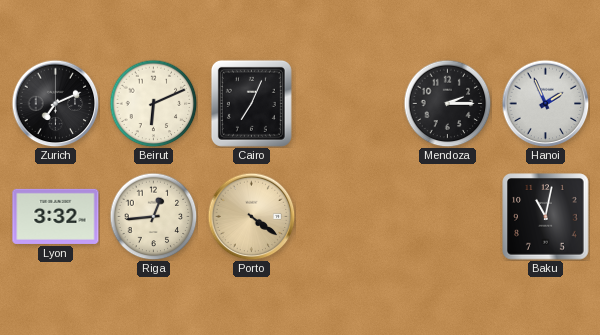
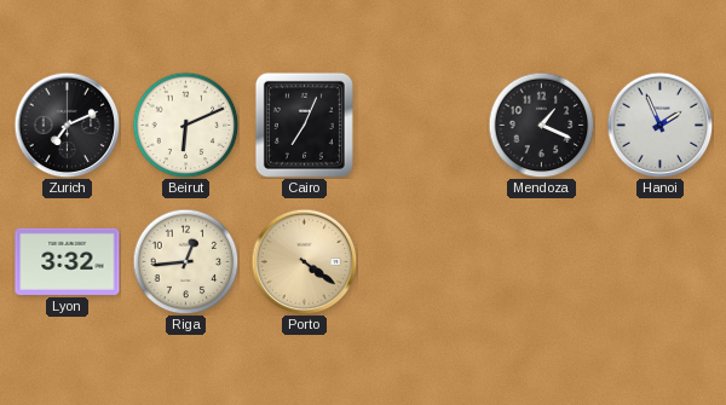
Mendoza: 2:15 -> 1:19 (541, 125)
Baku: 11:02 -> none (546, 217)
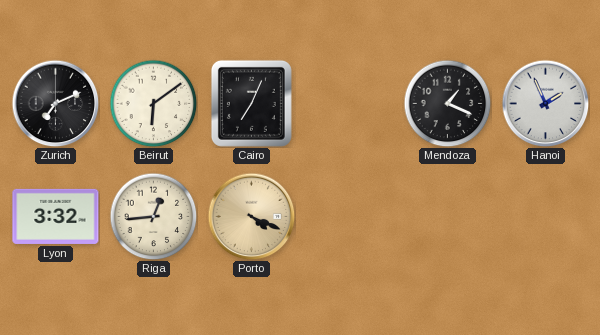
Beirut: 6:11 -> 6:09 (153, 103)
Porto: 4:21 -> 4:19 (251, 216)
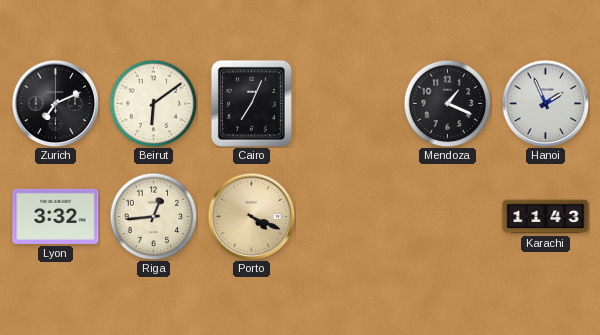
Karachi: none -> 11:43 (546, 217)
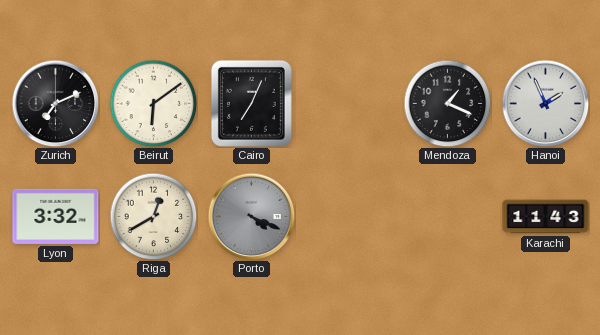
Riga: 12:44 -> 12:40 (153, 216)
Porto dial: champagne -> grey (251, 216)
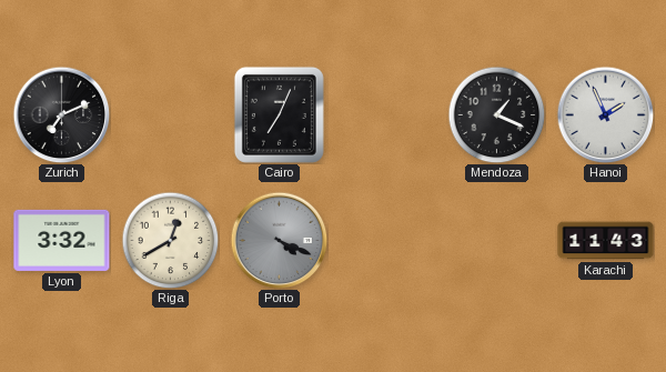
Beirut: 6:09 -> none (153, 103)
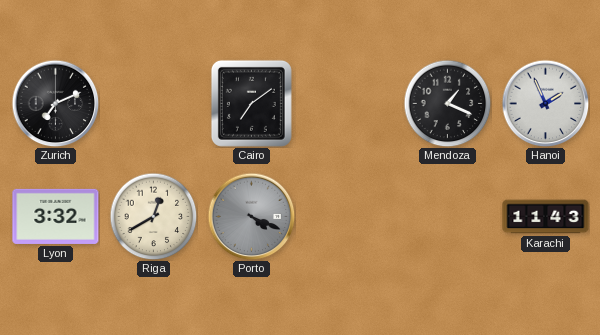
Cairo: 7:04 -> 7:09 (251, 103)
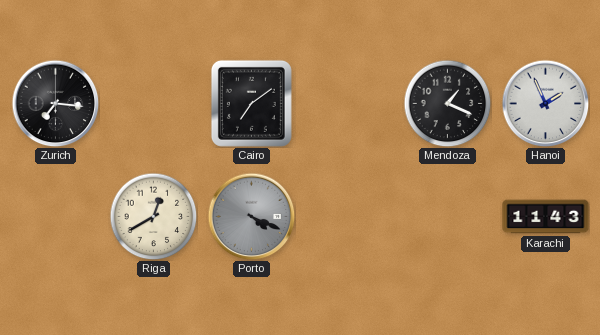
Zurich: 7:11 -> 7:16 (55, 103)
Lyon: 3:32 -> none (56, 216)
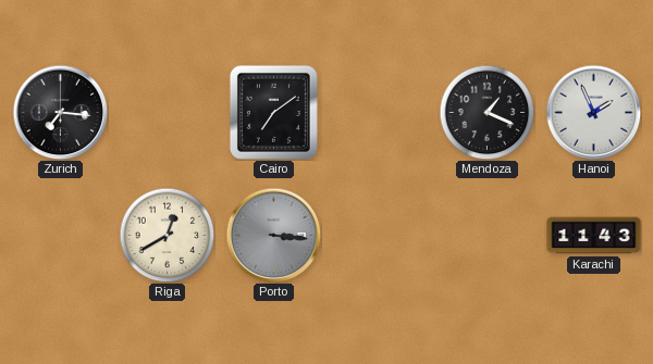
Porto: 4:19 -> 3:16 (273, 235)
